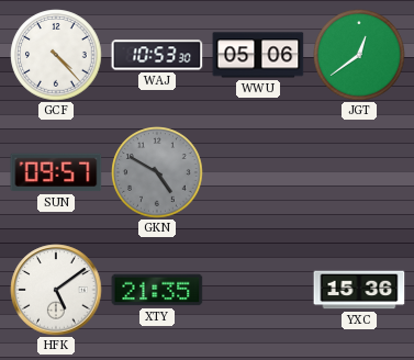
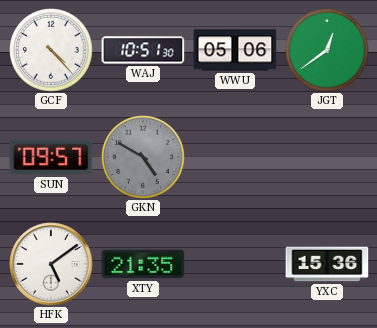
WAJ: 10:53 -> 10:51 (143, 50)
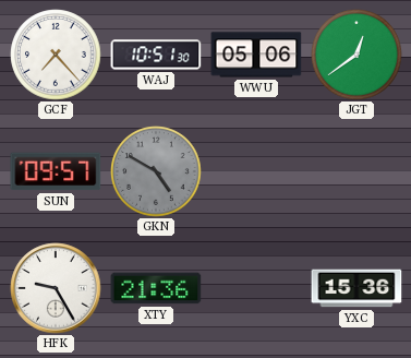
GCF: 4:23 -> 7:23 (56, 55)
HFK: 5:09 -> 9:25 (56, 288)
XTY: 21:35 -> 21:36 (156, 288)
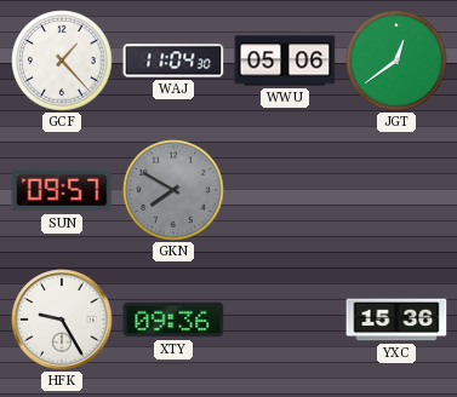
GCF: 7:23 -> 1:23 (62, 61)
WAJ: 10:51 -> 11:04 (173, 61)
GKN: 4:50 -> 7:50 (173, 190)
XTY: 21:36 -> 09:36 (173, 320)
